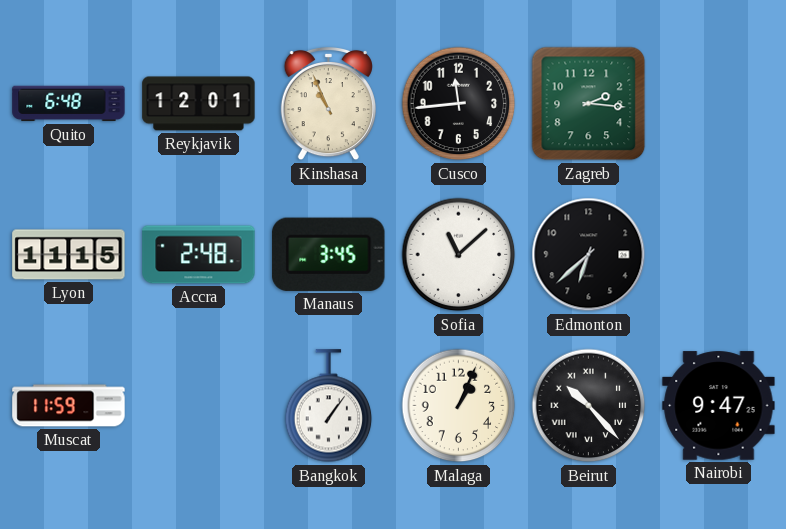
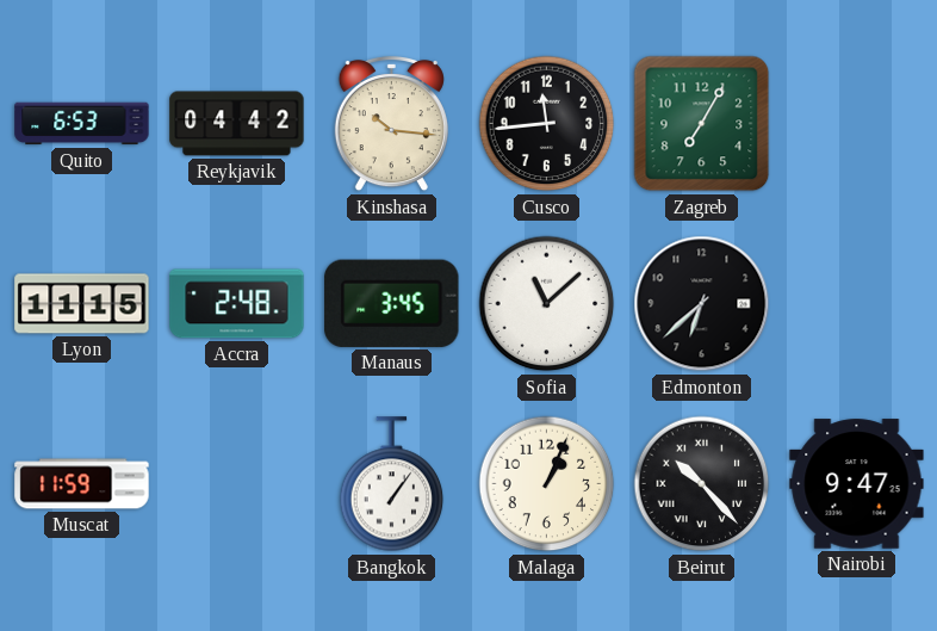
Quito: 6:48 -> 6:53 (82, 124)
Reykjavik: 12:01 -> 04:42 (237, 124)
Kinshasa: 10:56 -> 10:16 (391, 124)
Zagreb: 2:16 -> 7:05 (702, 124)
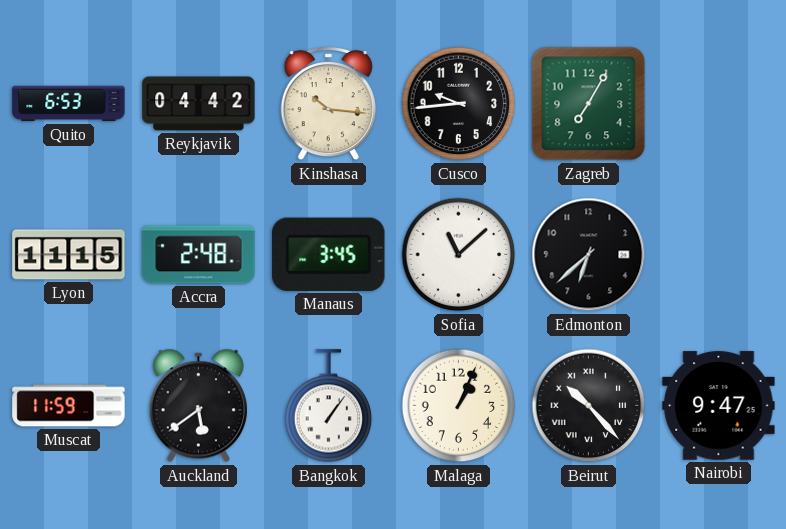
Cusco: 11:44 -> 9:44 (459, 104)
Auckland: none -> 5:39 (198, 406)
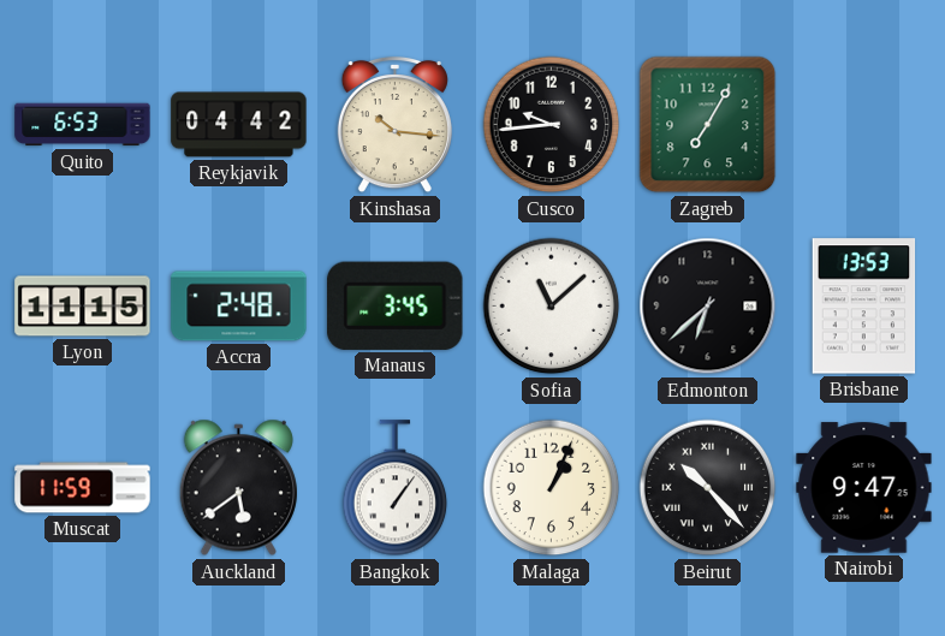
Brisbane: none -> 13:53 (864, 307)
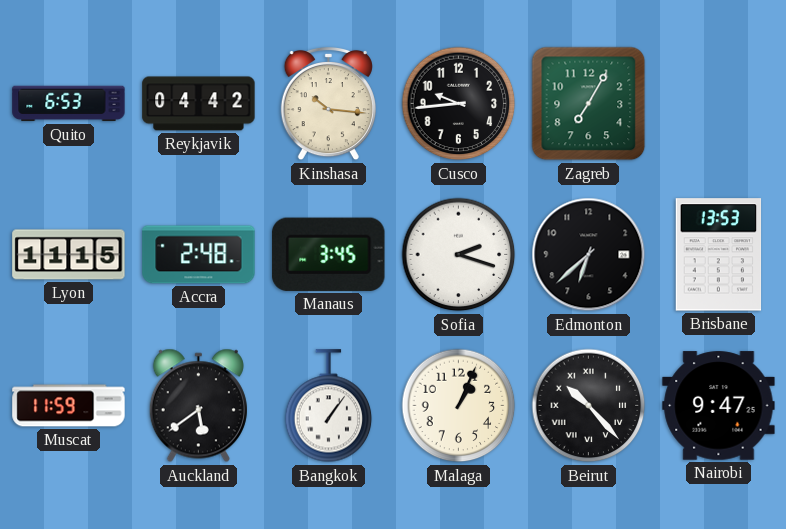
Sofia: 11:08 -> 2:18 (459, 255)
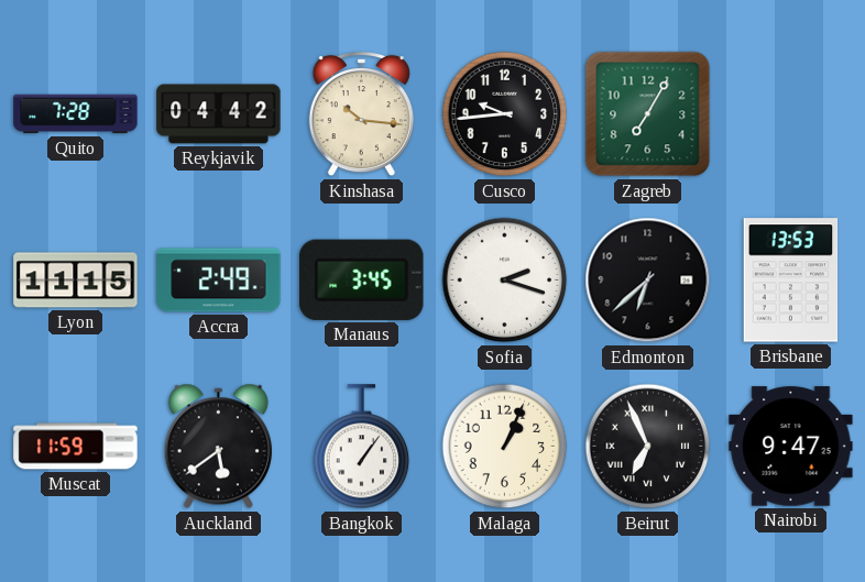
Quito: 6:53 -> 7:28 (76, 114)
Accra: 2:48 -> 2:49 (219, 281)
Beirut: 10:23 -> 6:56 (648, 447)
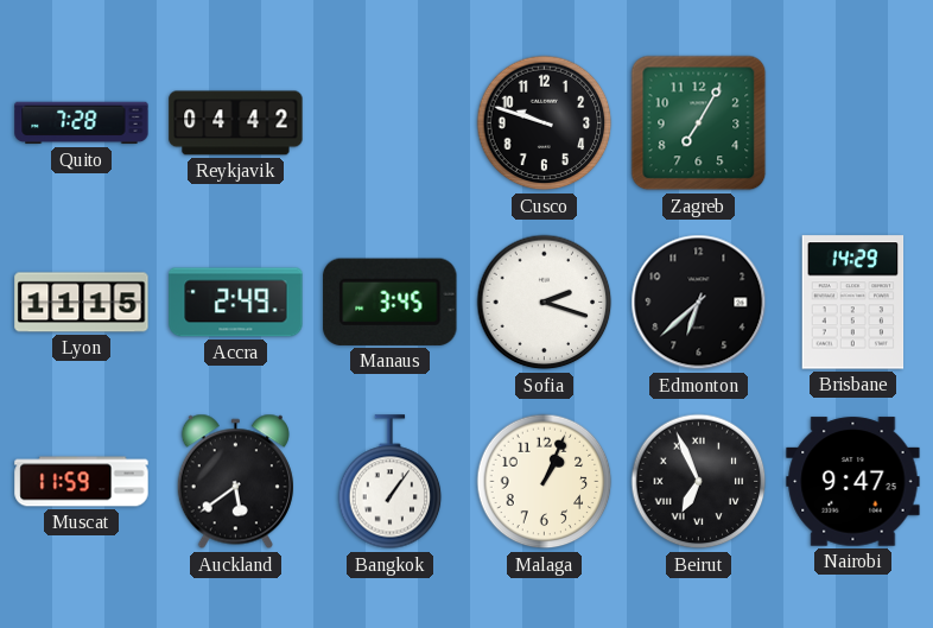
Kinshasa: 10:16 -> none (361, 114)
Cusco: 9:44 -> 9:48 (545, 123)
Brisbane: 13:53 -> 14:29 (853, 303)
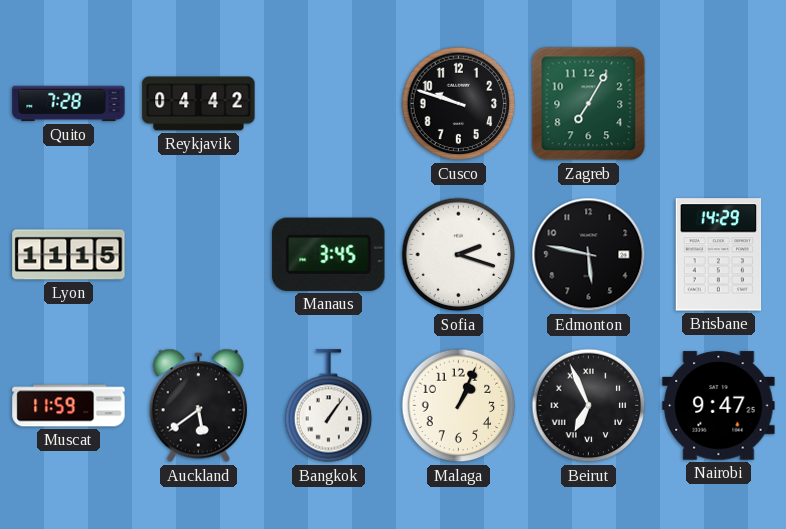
Accra: 2:49 -> none (236, 303)
Edmonton: 6:38 -> 5:47 (589, 255)
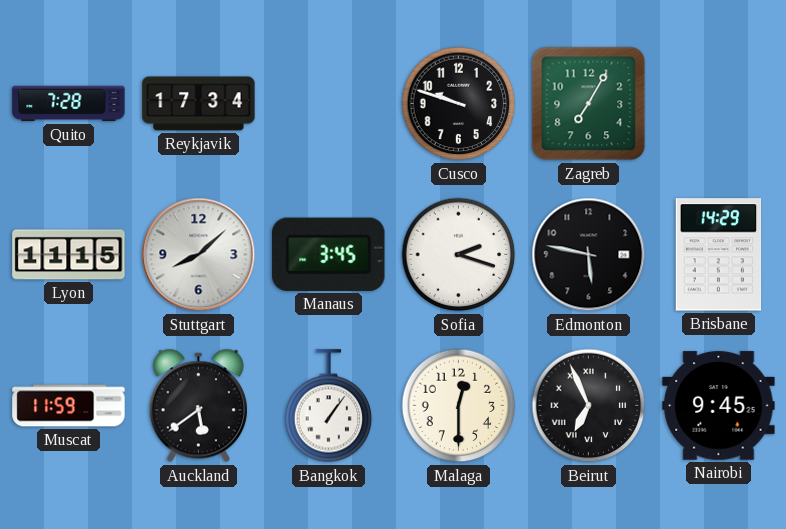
Reykjavik: 04:42 -> 17:34 (199, 104)
Stuttgart: none -> 8:08 (199, 255)
Malaga: 1:04 -> 12:30 (459, 406)
Nairobi: 9:47 -> 9:45 (719, 406)
